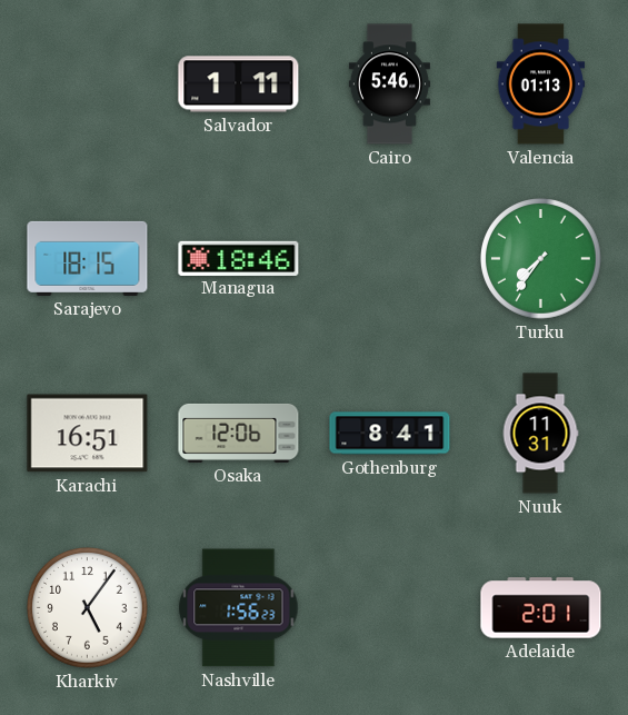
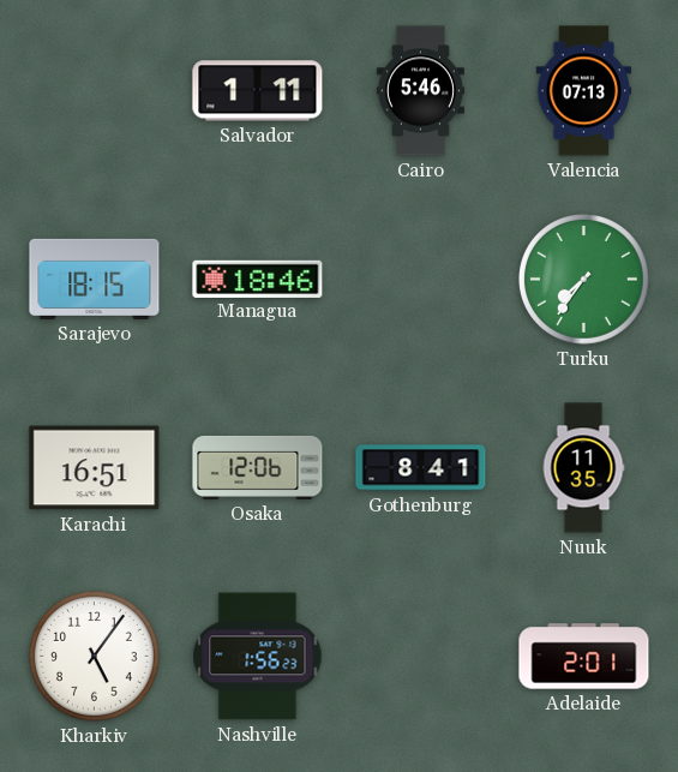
Valencia: 01:13 -> 07:13 (584, 91)
Nuuk: 11:31 -> 11:35 (583, 468)
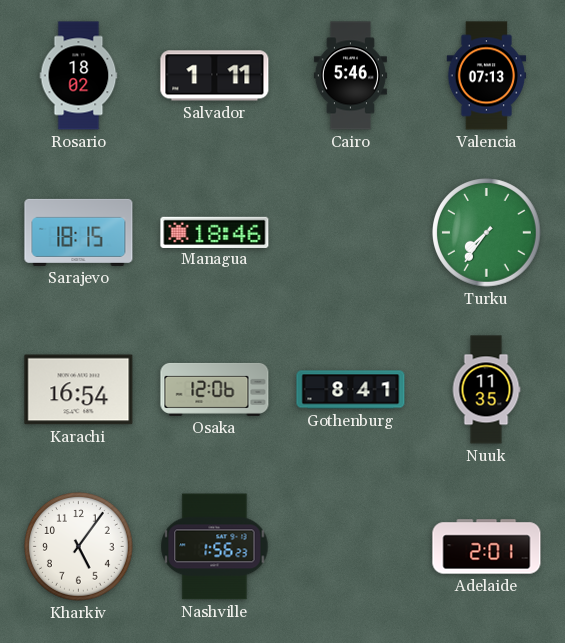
Rosario: none -> 18:02 (79, 76)
Karachi: 16:51 -> 16:54 (79, 390)
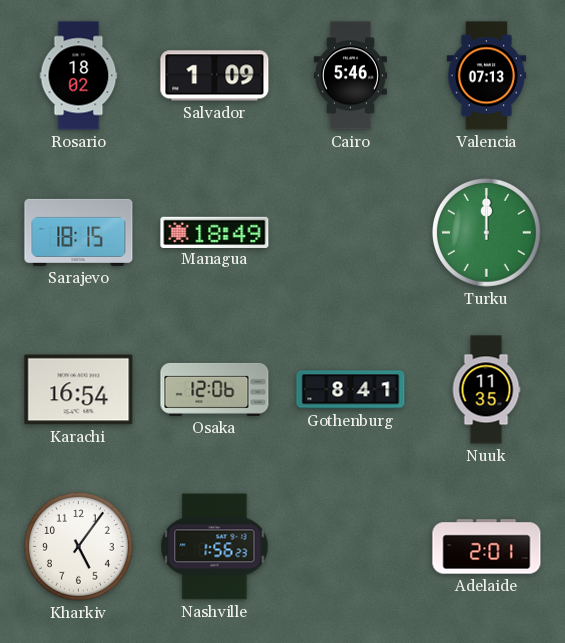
Salvador: 1:11 -> 1:09 (215, 76)
Managua: 18:46 -> 18:49 (215, 232)
Turku: 7:36 -> 12:00 (487, 233)
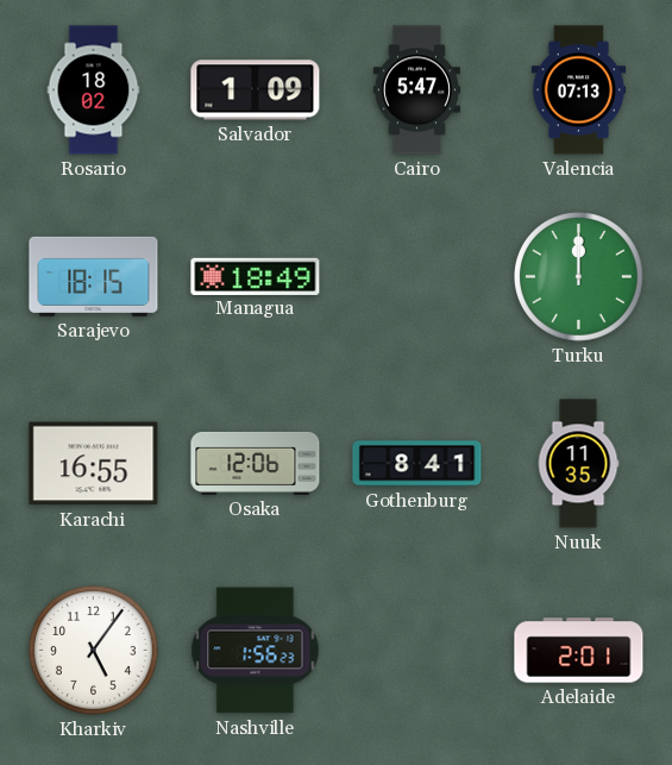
Cairo: 5:46 -> 5:47 (416, 90)
Karachi: 16:54 -> 16:55 (94, 464)
